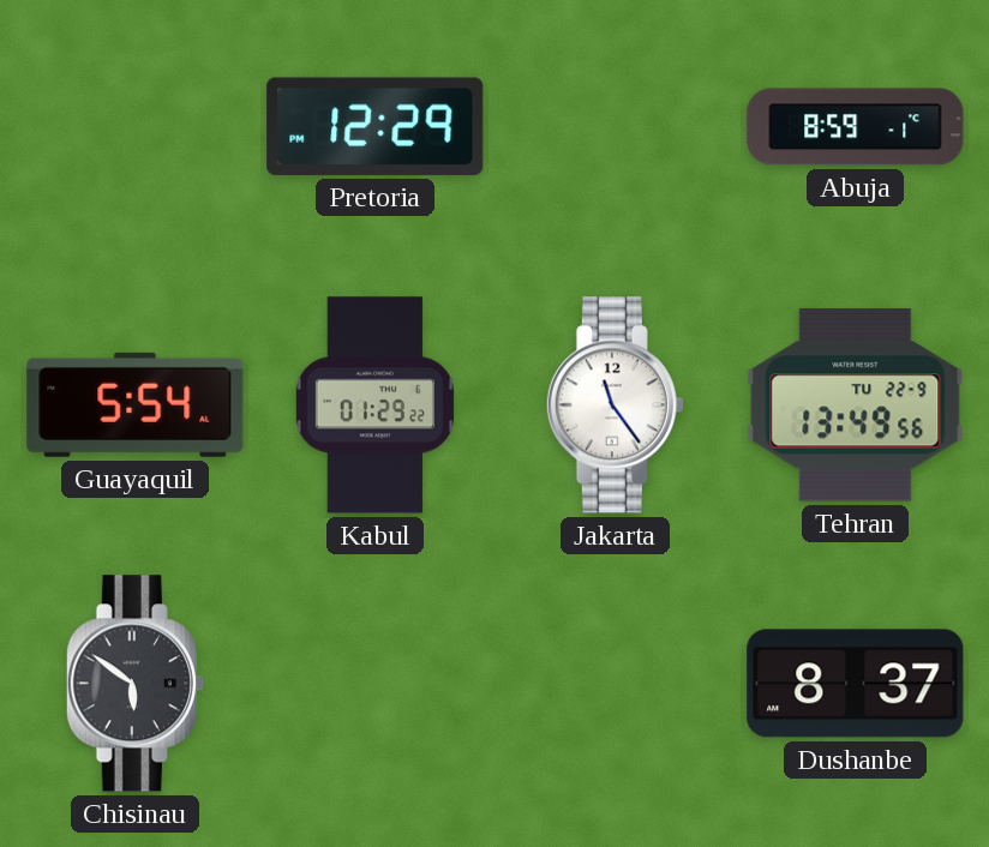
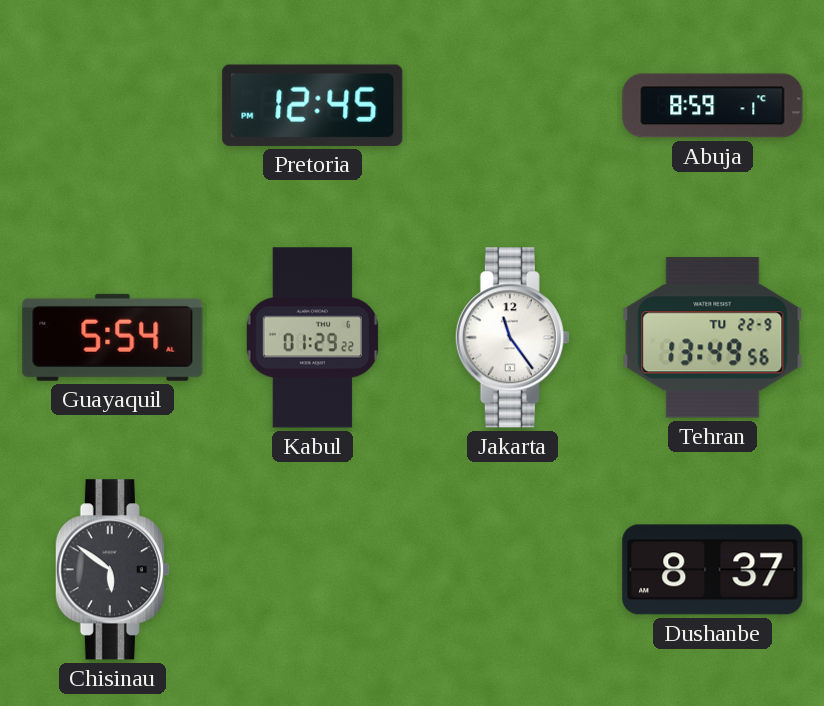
Pretoria: 12:29 -> 12:45 (313, 105)
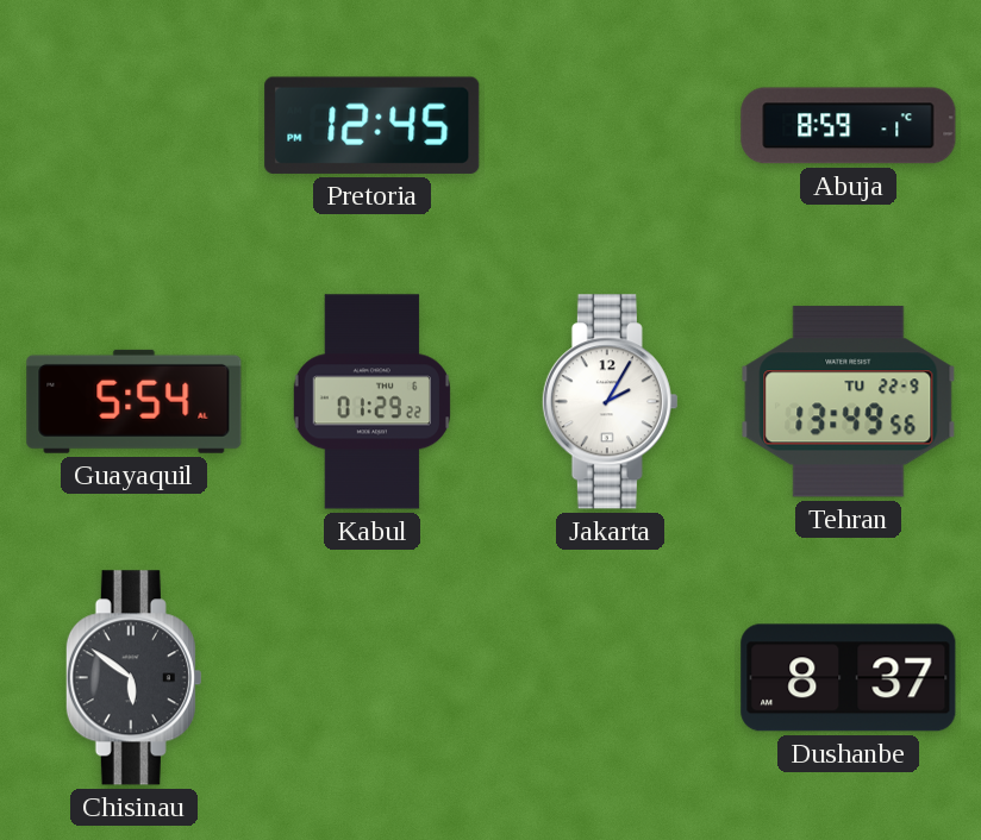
Jakarta: 11:24 -> 2:05 (610, 402)
